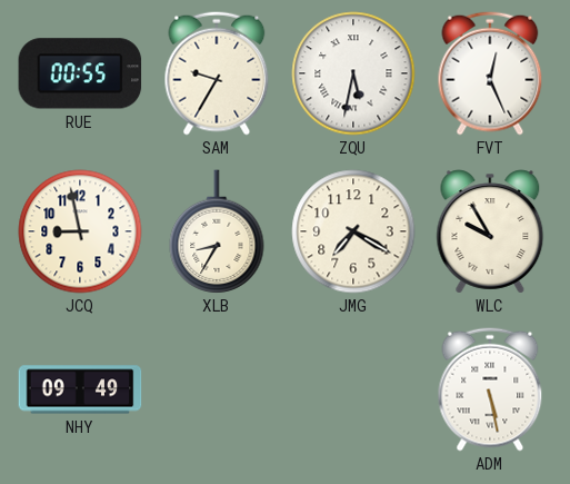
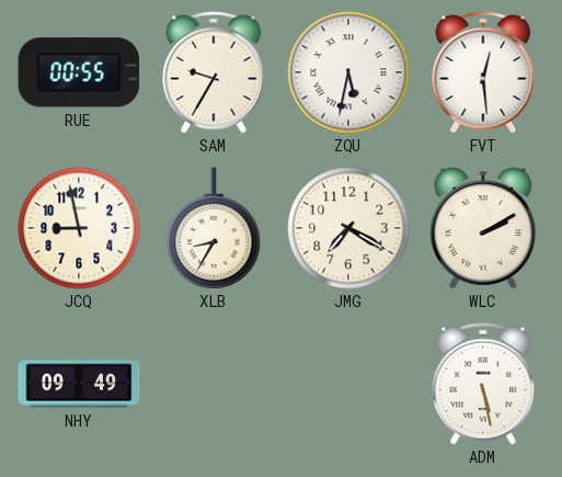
FVT: 12:26 -> 12:29 (483, 72)
WLC: 9:55 -> 2:10 (483, 228)
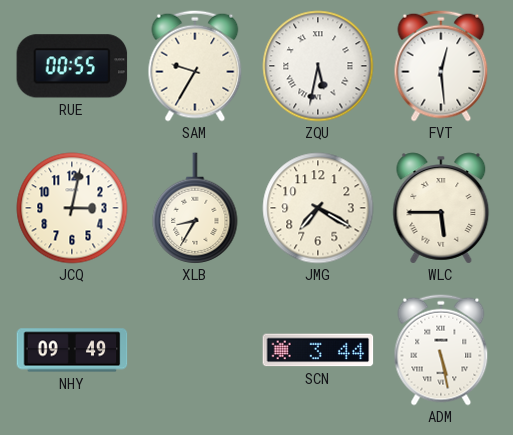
JCQ: 8:58 -> 3:02 (72, 208)
WLC: 2:10 -> 5:45 (441, 208)
SCN: none -> 3:44 (318, 350)
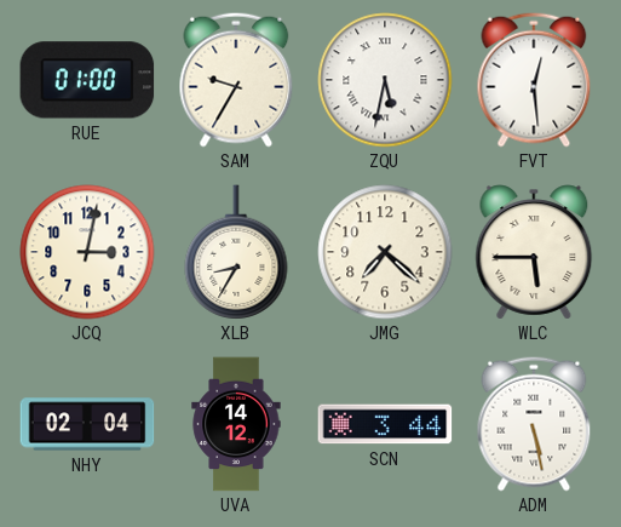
RUE: 00:55 -> 01:00 (87, 80)
JMG: 7:20 -> 7:22 (385, 252)
NHY: 09:49 -> 02:04 (87, 424)
UVA: none -> 14:12 (236, 424)
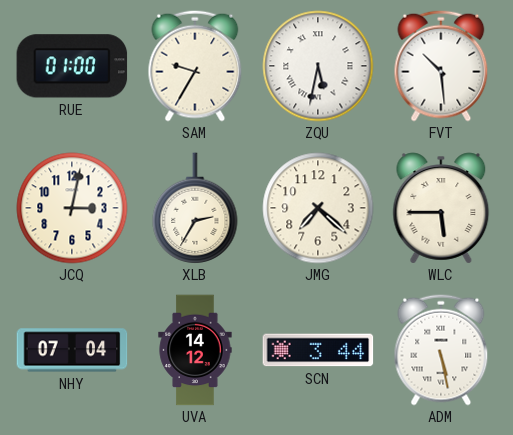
FVT: 12:29 -> 10:29 (441, 66)
XLB: 8:35 -> 2:35 (195, 208)
NHY: 02:04 -> 07:04 (72, 350)
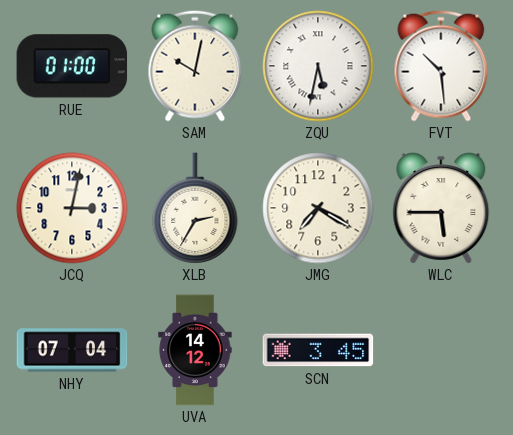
SAM: 9:35 -> 10:02 (195, 66)
JMG: 7:22 -> 7:20 (318, 208)
SCN: 3:44 -> 3:45 (318, 350)
ADM: 5:28 -> none (441, 350)
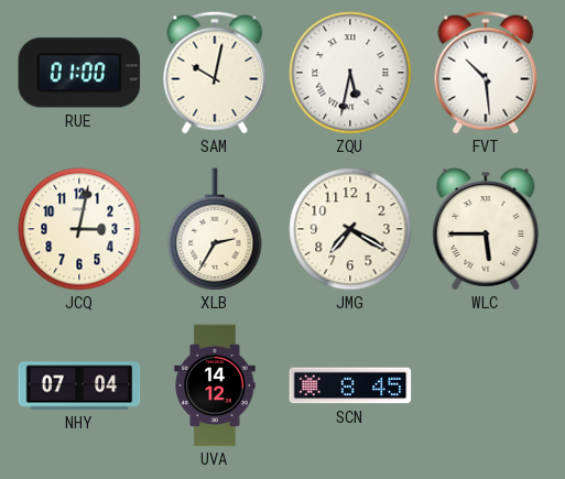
SCN: 3:45 -> 8:45 (350, 385)
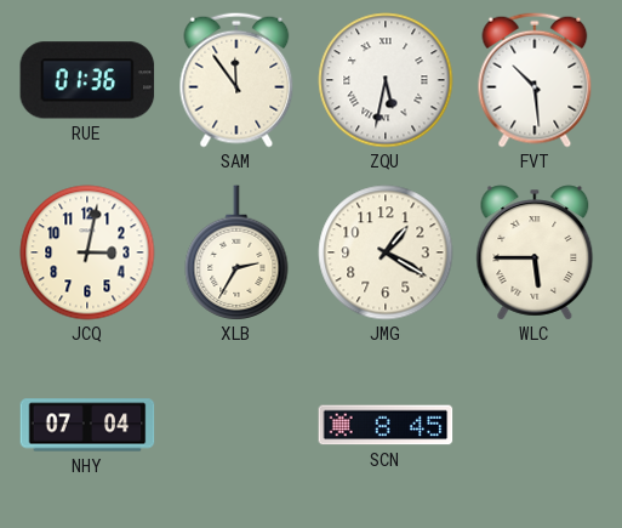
RUE: 01:00 -> 01:36 (87, 80)
SAM: 10:02 -> 11:54 (236, 80)
JMG: 7:20 -> 1:20 (386, 252)
UVA: 14:12 -> none (215, 385)
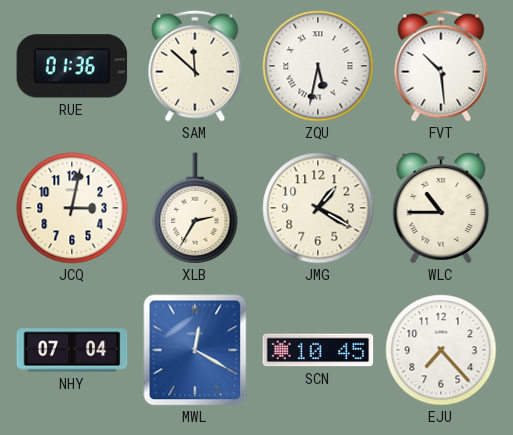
SAM: 11:54 -> 11:52 (195, 66)
WLC: 5:45 -> 10:45 (441, 208)
MWL: none -> 12:20 (195, 350)
SCN: 8:45 -> 10:45 (318, 350)
EJU: none -> 7:23 (441, 350)
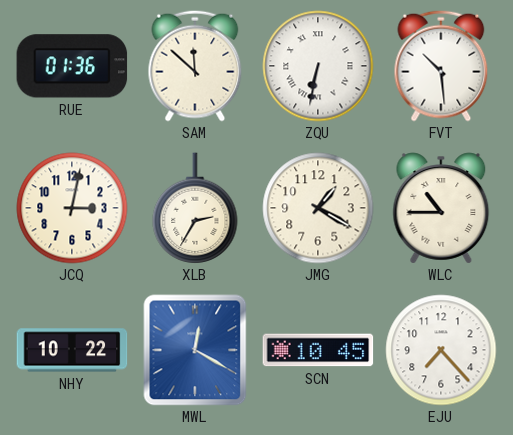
ZQU: 5:32 -> 6:32 (318, 66)
NHY: 07:04 -> 10:22 (72, 350)
